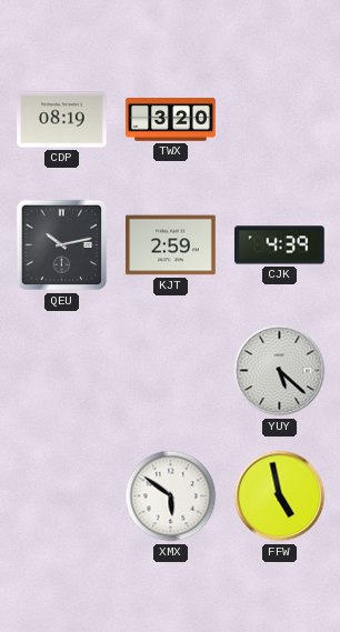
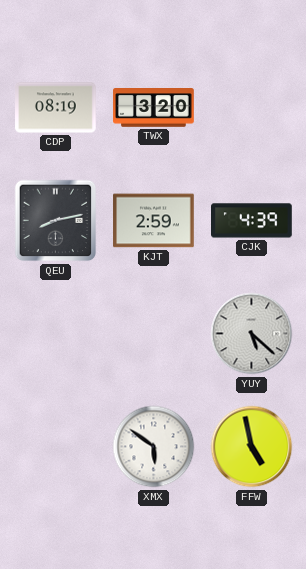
QEU: 10:13 -> 8:13 (56, 221)
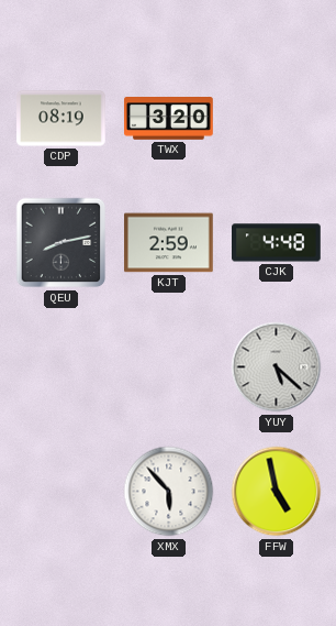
CJK: 4:39 -> 4:48 (277, 243)
XMX: 5:51 -> 5:53 (169, 492)
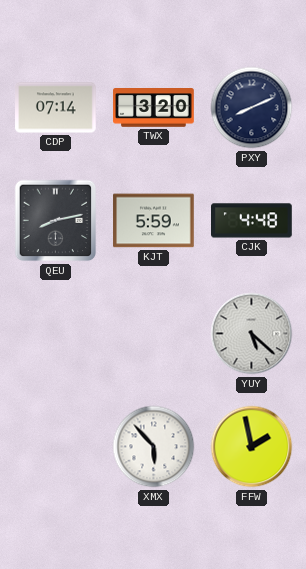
CDP: 08:19 -> 07:14 (56, 108)
PXY: none -> 8:11 (252, 108)
KJT: 2:59 -> 5:59 (154, 221)
FFW: 4:58 -> 1:58 (252, 447)
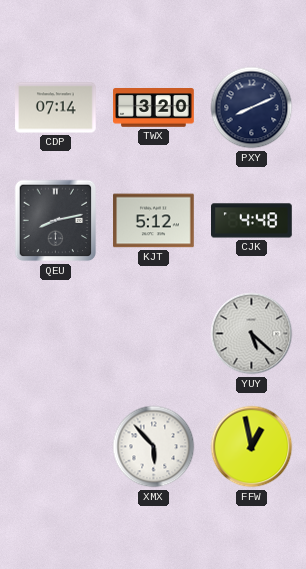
KJT: 5:59 -> 5:12 (154, 221)
FFW: 1:58 -> 12:58 (252, 447)
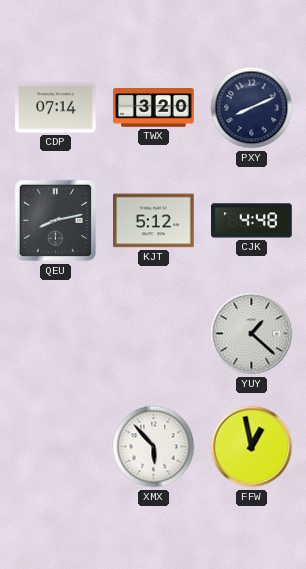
YUY: 5:22 -> 1:22 (252, 334)
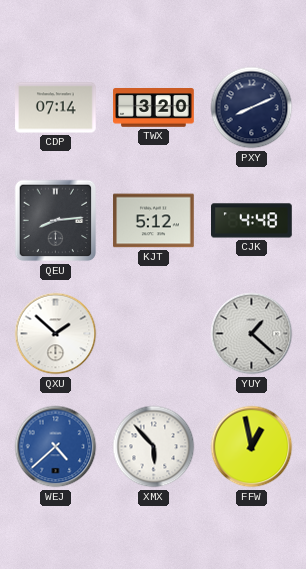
QEU: 8:13 -> 8:14 (56, 221)
QXU: none -> 1:52 (56, 334)
WEJ: none -> 4:38 (56, 447)
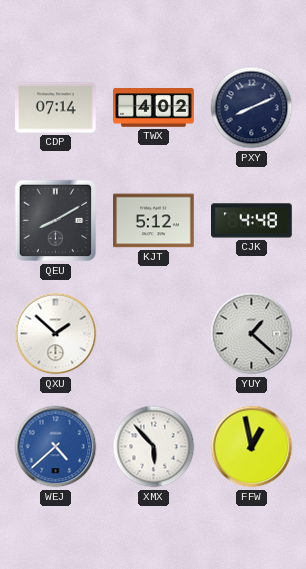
TWX: 3:20 -> 4:02 (154, 108)
QEU: 8:14 -> 8:10 (56, 221)
